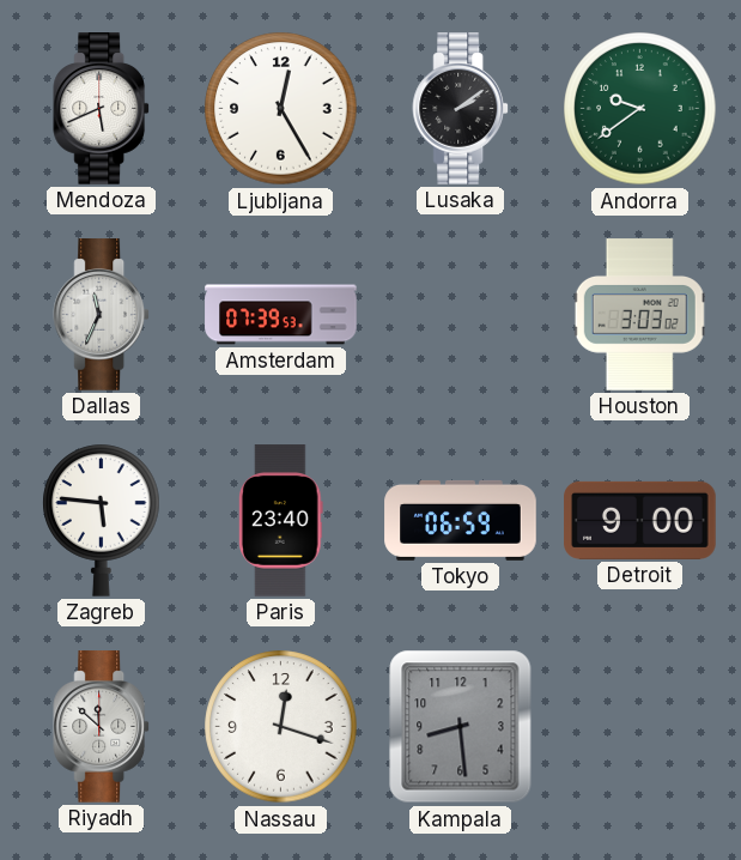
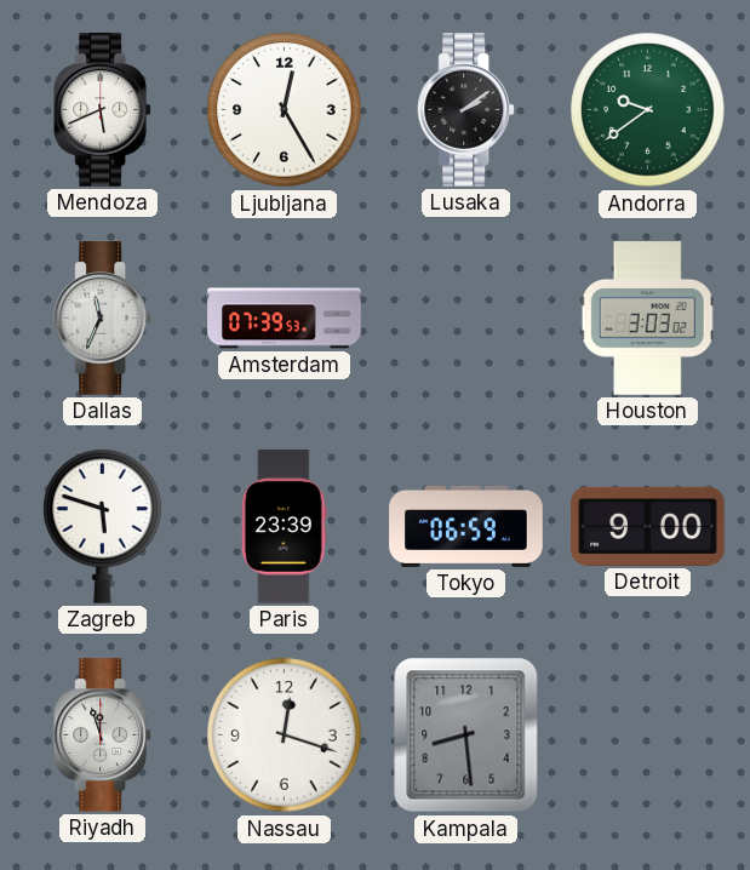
Zagreb: 5:46 -> 5:48 (103, 526)
Paris: 23:40 -> 23:39 (284, 527)
Riyadh: 11:52 -> 11:57 (103, 736)
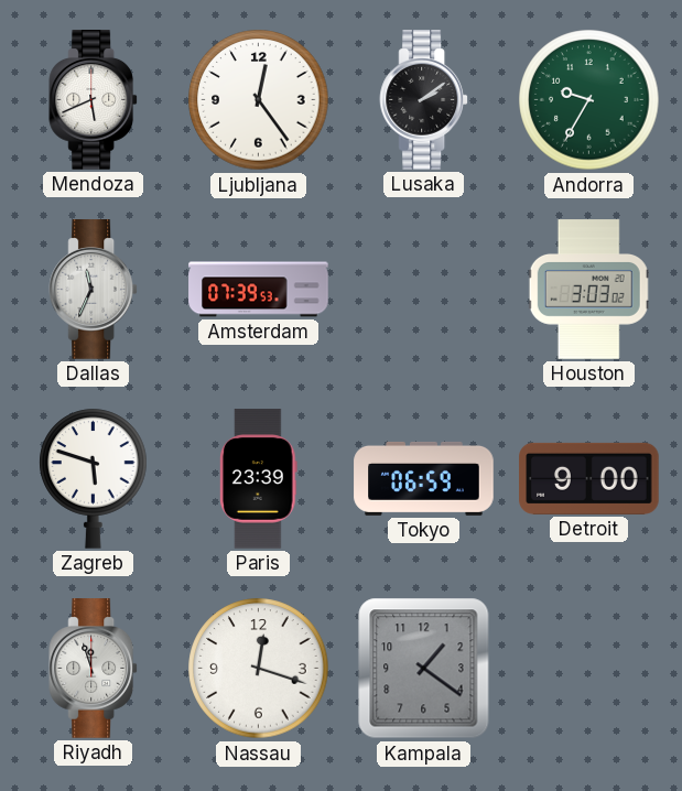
Ljubljana: 12:25 -> 12:24 (259, 100)
Andorra: 9:39 -> 9:35 (589, 100)
Kampala: 8:29 -> 1:21 (424, 669)
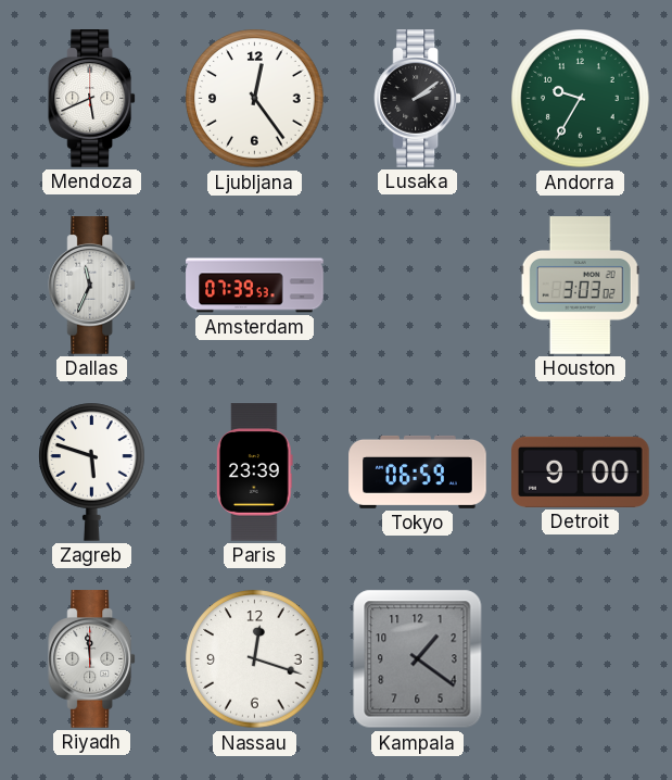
Riyadh: 11:57 -> 11:59 (92, 659)
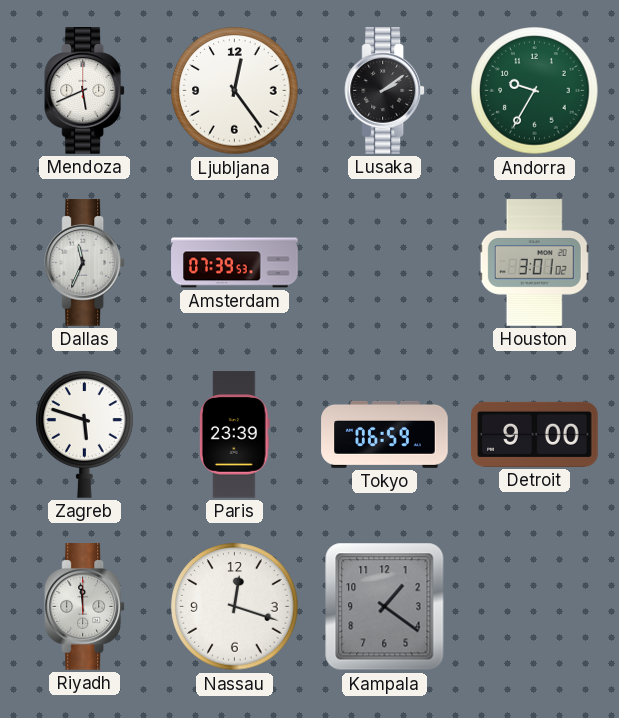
Houston: 3:03 -> 3:01 (534, 263)
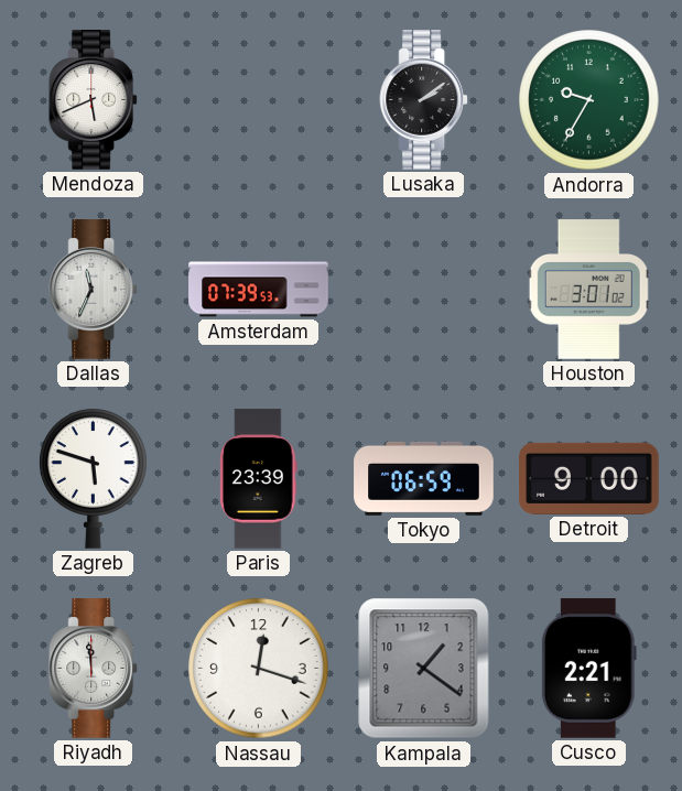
Ljubljana: 12:24 -> none (235, 91)
Cusco: none -> 2:21 (588, 669)
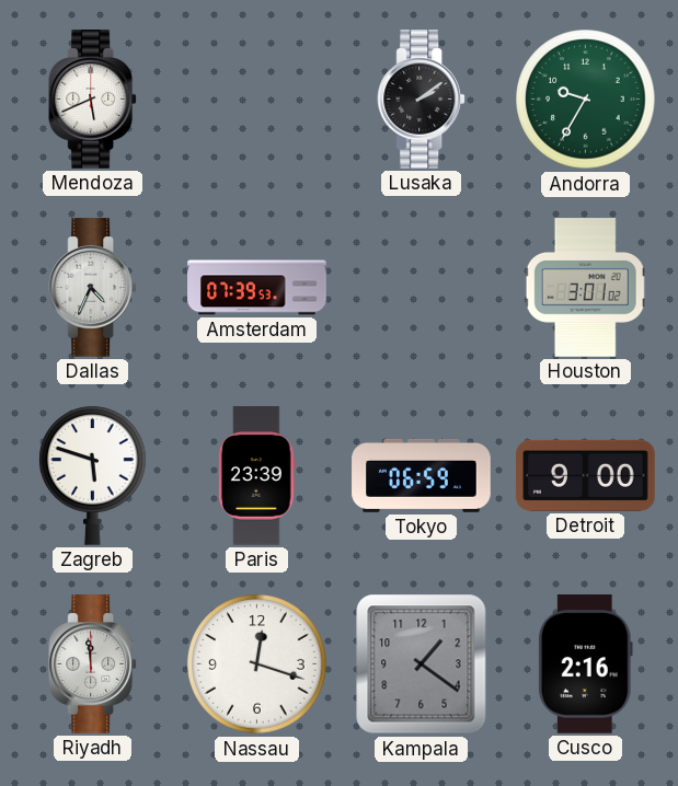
Dallas: 11:34 -> 4:34 (93, 288)
Cusco: 2:21 -> 2:16 (585, 664)
